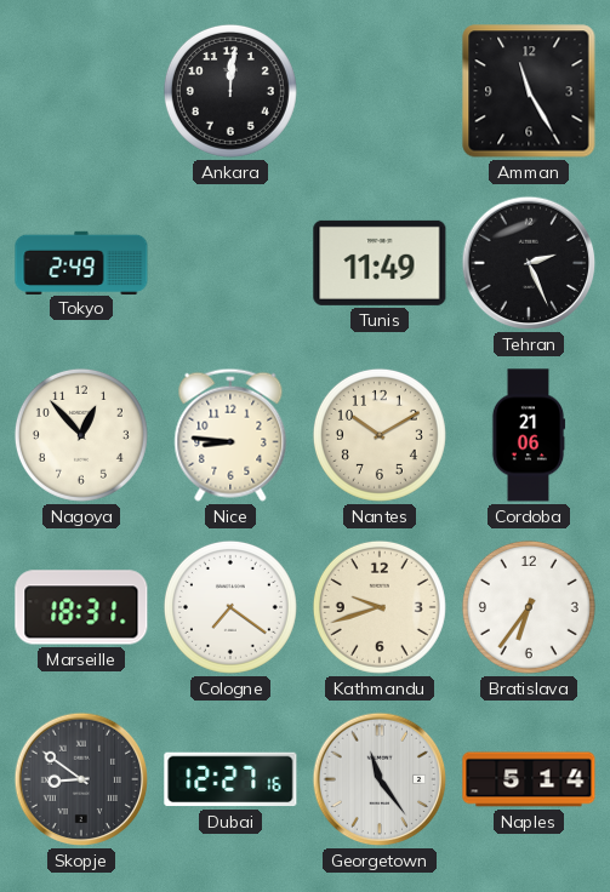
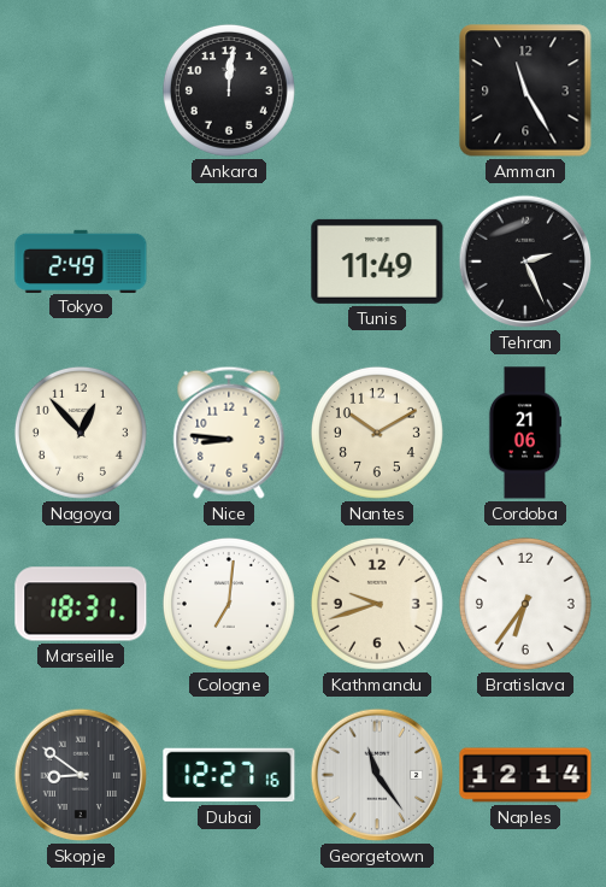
Cologne: 7:21 -> 7:01 (229, 604)
Naples: 5:14 -> 12:14 (525, 775)
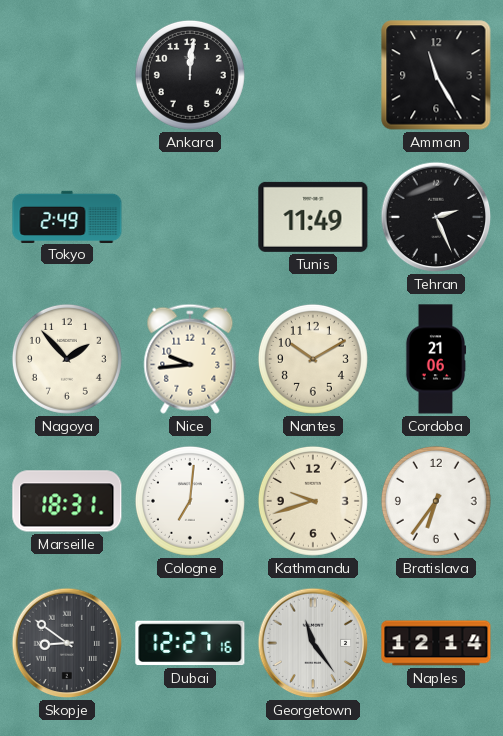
Nagoya: 12:53 -> 1:53 (67, 359)
Nice: 8:46 -> 9:44 (190, 359)
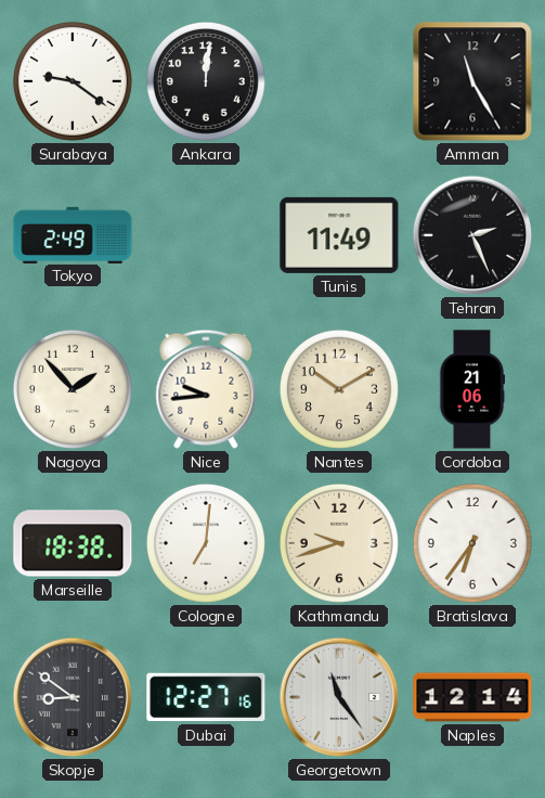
Surabaya: none -> 9:21 (73, 81)
Marseille: 18:31 -> 18:38 (73, 543)
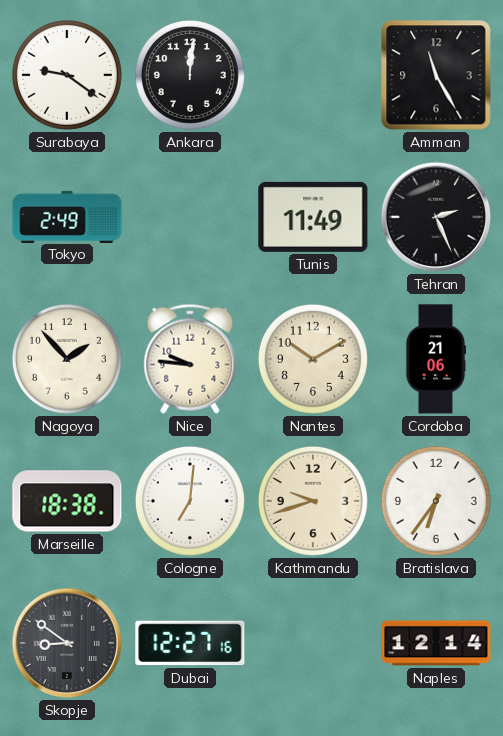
Nice: 9:44 -> 9:46 (190, 359)
Georgetown: 11:24 -> none (339, 697)
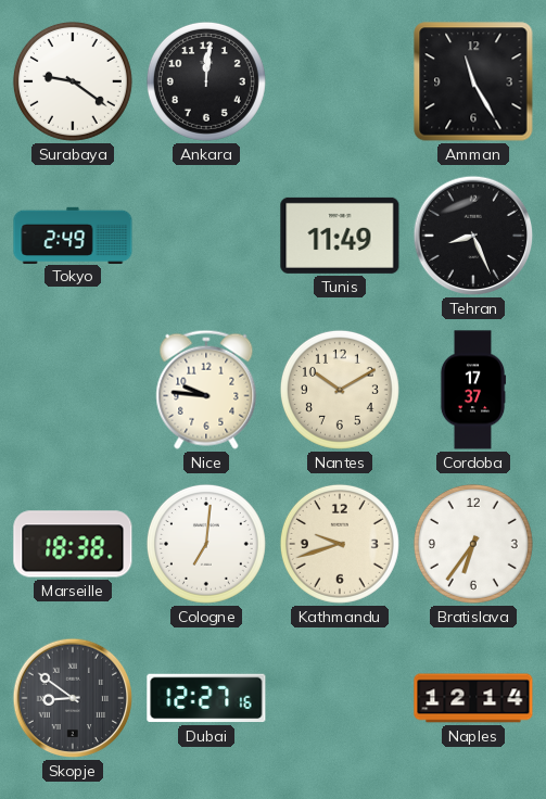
Tehran: 2:26 -> 8:26 (473, 236)
Nagoya: 1:53 -> none (67, 359)
Cordoba: 21:06 -> 17:37 (473, 390)
